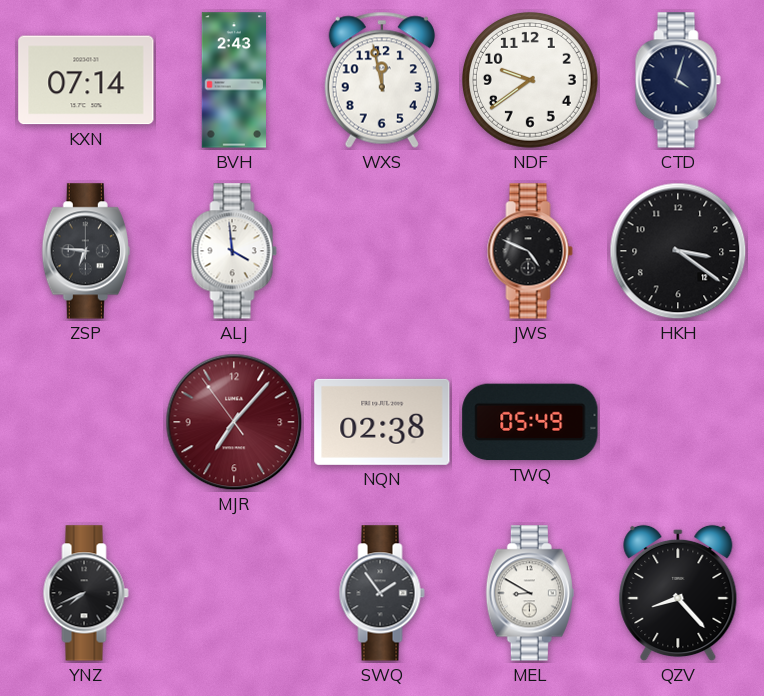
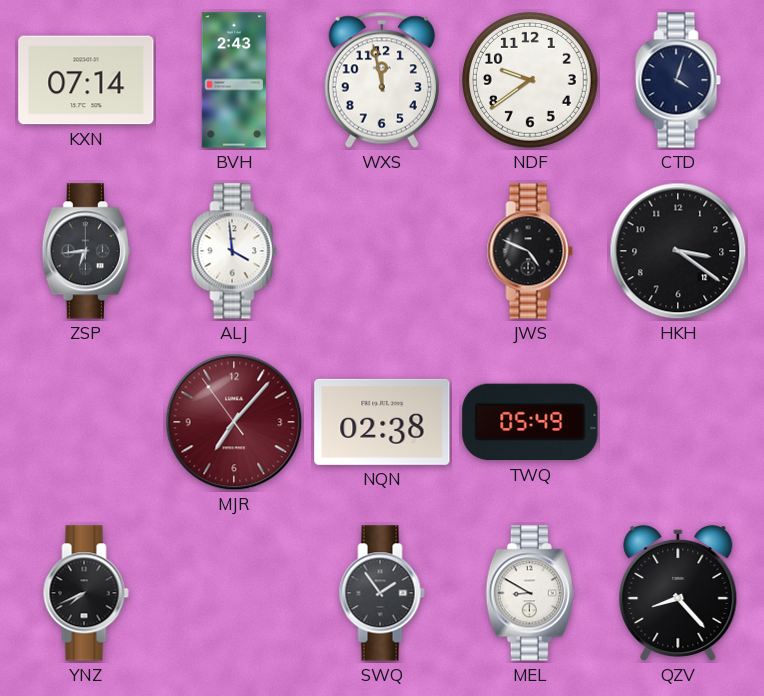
ZSP: 6:46 -> 6:44 (86, 251)
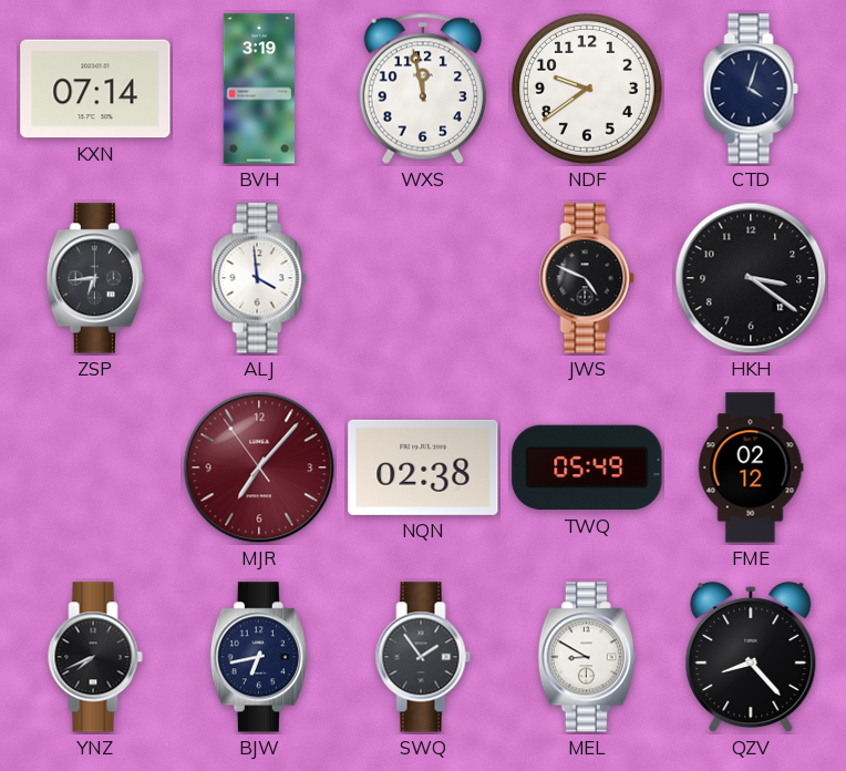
BVH: 2:43 -> 3:19 (259, 89)
FME: none -> 02:12 (751, 467)
BJW: none -> 6:43 (259, 657)
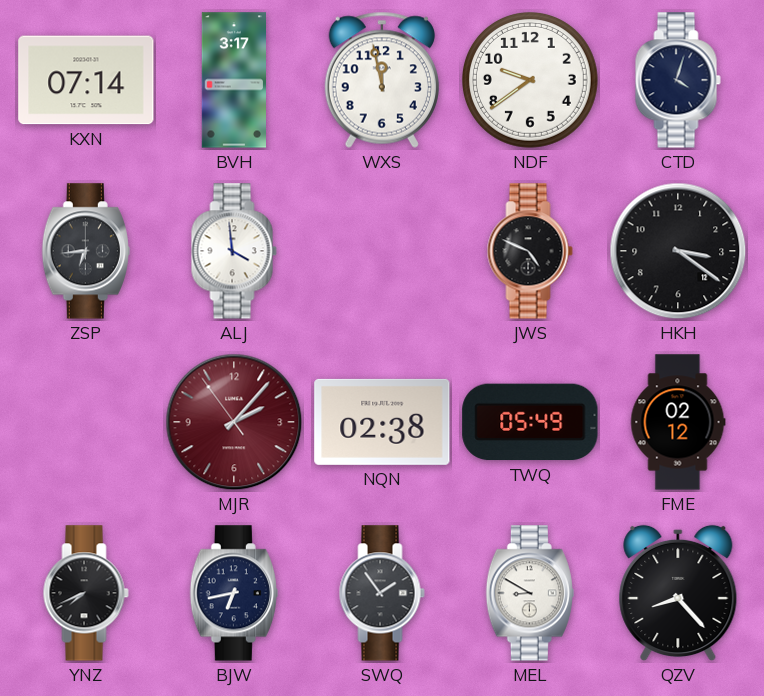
BVH: 3:19 -> 3:17 (234, 80)
MJR: 7:06 -> 2:06 (234, 422)
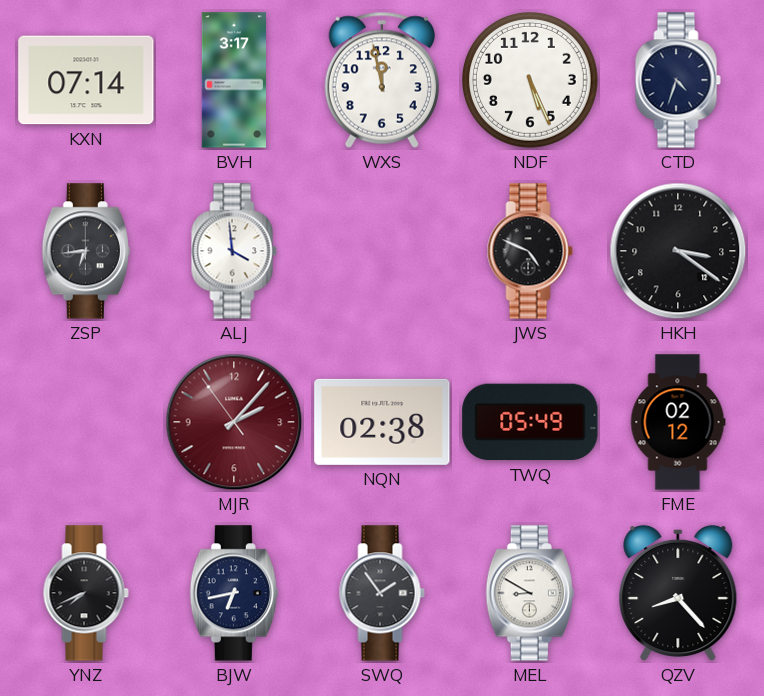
NDF: 9:39 -> 5:26 (530, 80)
CTD: 4:03 -> 4:33 (678, 80)
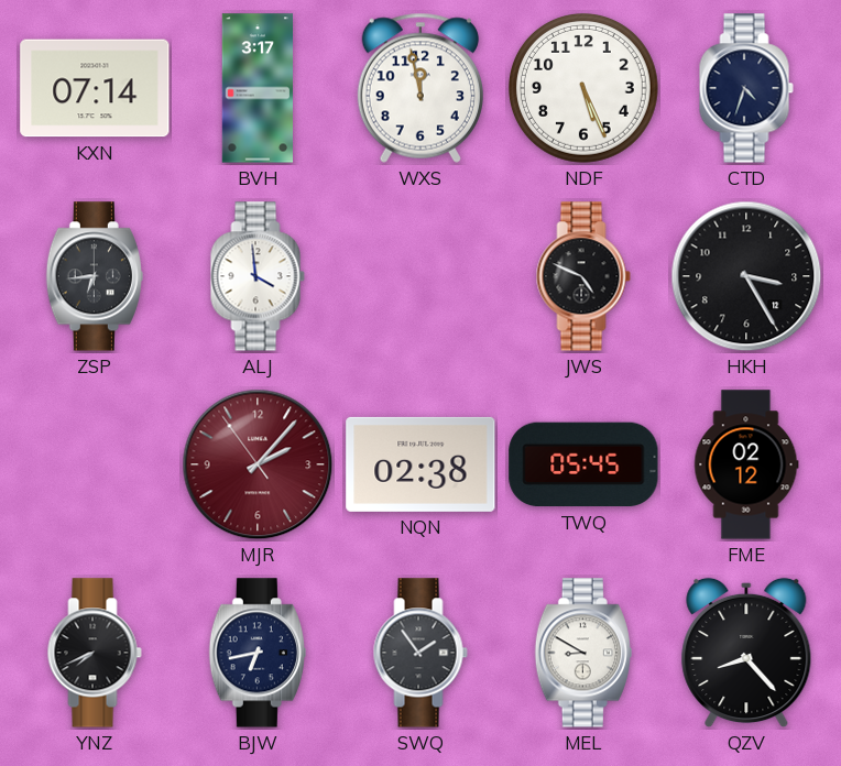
HKH: 3:21 -> 3:25 (746, 276)
TWQ: 05:49 -> 05:45 (583, 464)
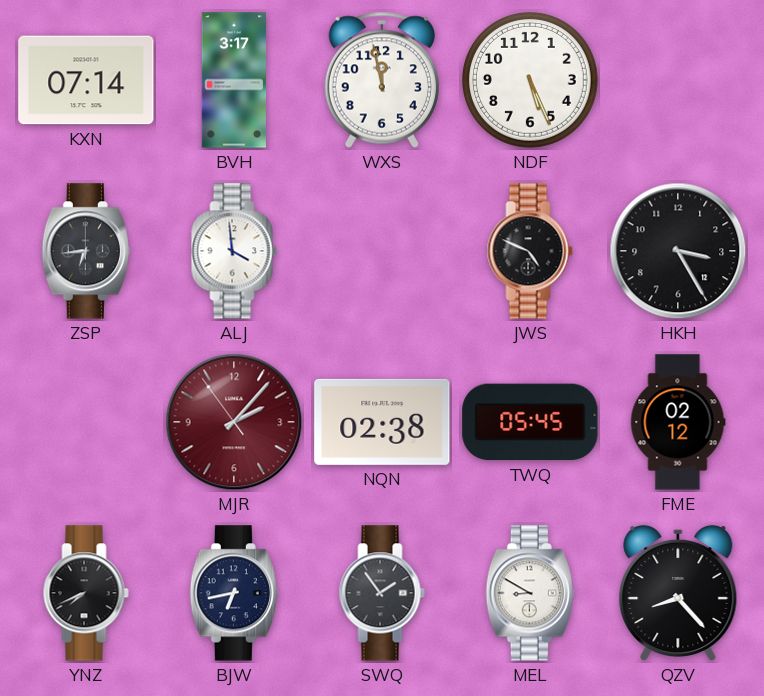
CTD: 4:33 -> none (746, 88)
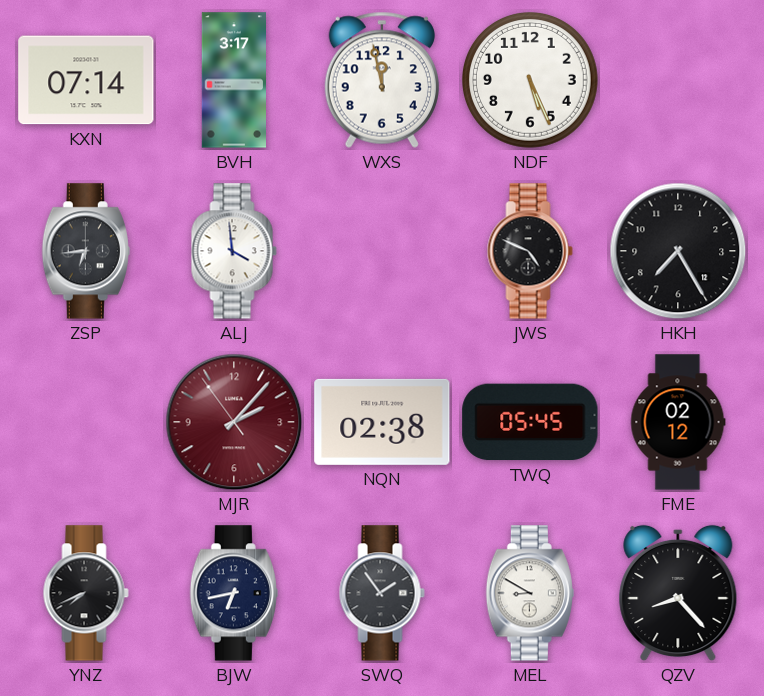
HKH: 3:25 -> 7:25 (678, 251)
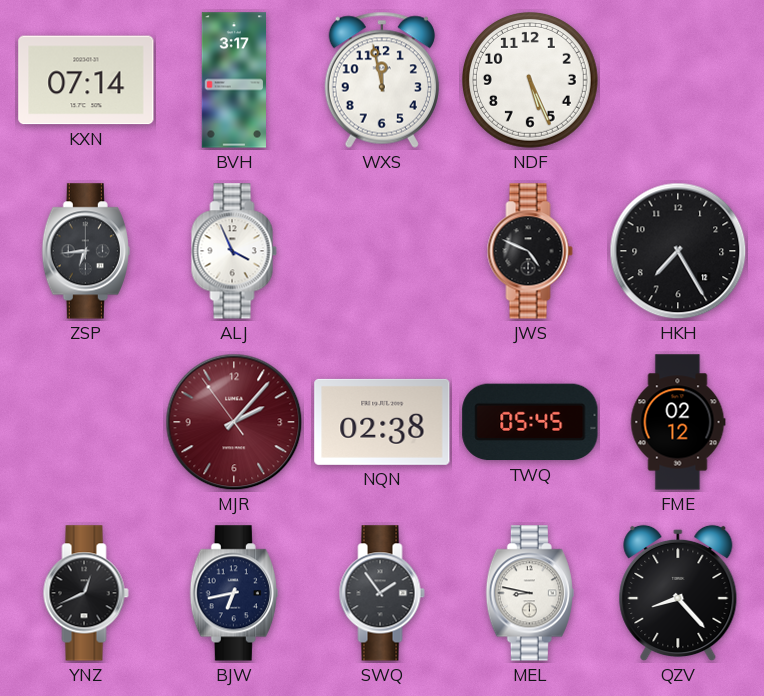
ALJ: 3:59 -> 3:56 (234, 251)
YNZ: 7:41 -> 12:41 (86, 593)
MEL: 8:50 -> 8:47 (530, 593)
